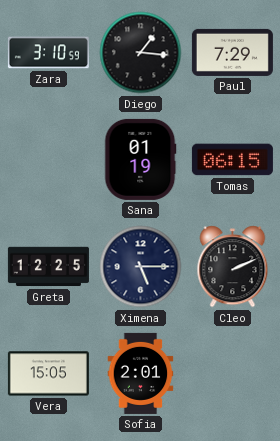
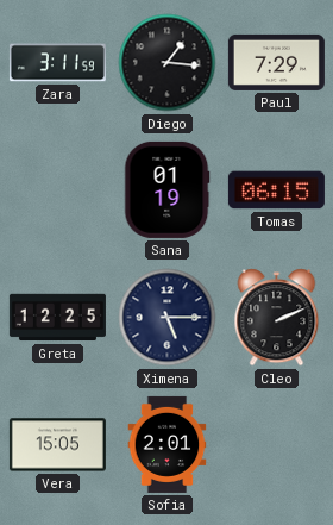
Zara: 3:10 -> 3:11 (57, 63)
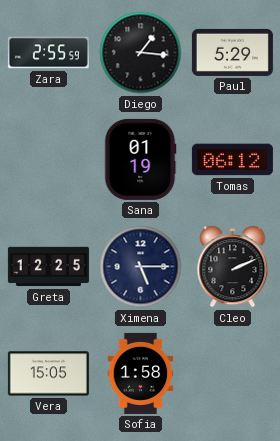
Zara: 3:11 -> 2:55 (48, 53)
Paul: 7:29 -> 5:29 (232, 52)
Tomas: 06:15 -> 06:12 (232, 160)
Sofia: 2:01 -> 1:58 (141, 373)
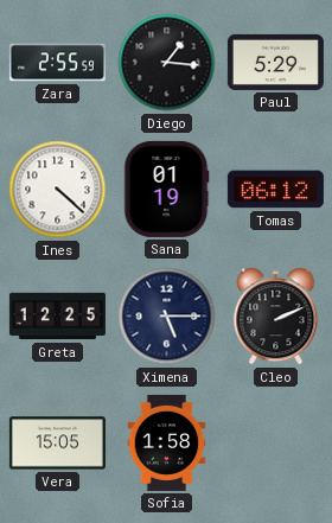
Ines: none -> 4:22 (58, 190)
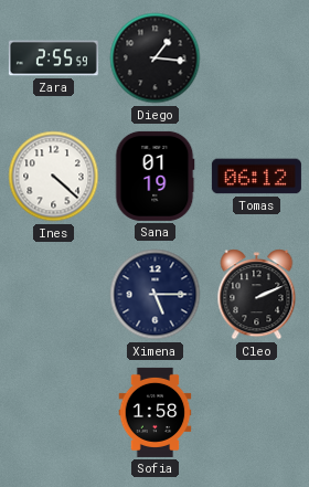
Paul: 5:29 -> none (275, 62)
Greta: 12:25 -> none (57, 317)
Vera: 15:05 -> none (57, 444)
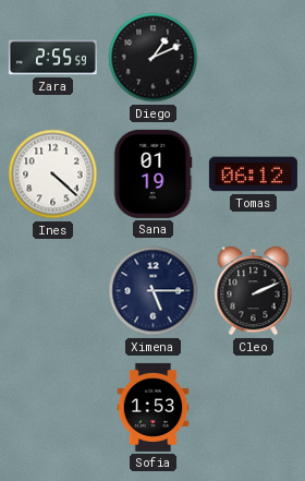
Diego: 1:16 -> 1:11 (154, 58)
Sofia: 1:58 -> 1:53 (154, 407)
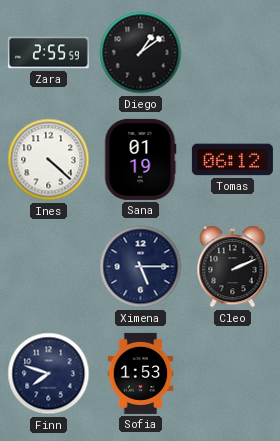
Diego: 1:11 -> 1:09 (141, 53)
Finn: none -> 7:48 (49, 374)
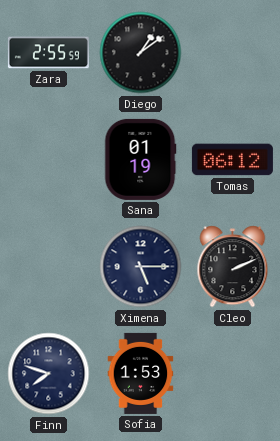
Ines: 4:22 -> none (49, 160)
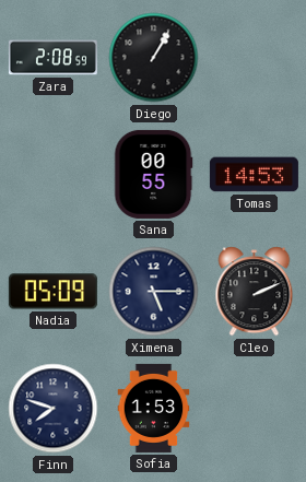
Zara: 2:55 -> 2:08 (52, 58)
Diego: 1:09 -> 1:05 (154, 58)
Sana: 01:19 -> 00:55 (153, 174)
Tomas: 06:12 -> 14:53 (254, 175)
Nadia: none -> 05:09 (52, 292)
